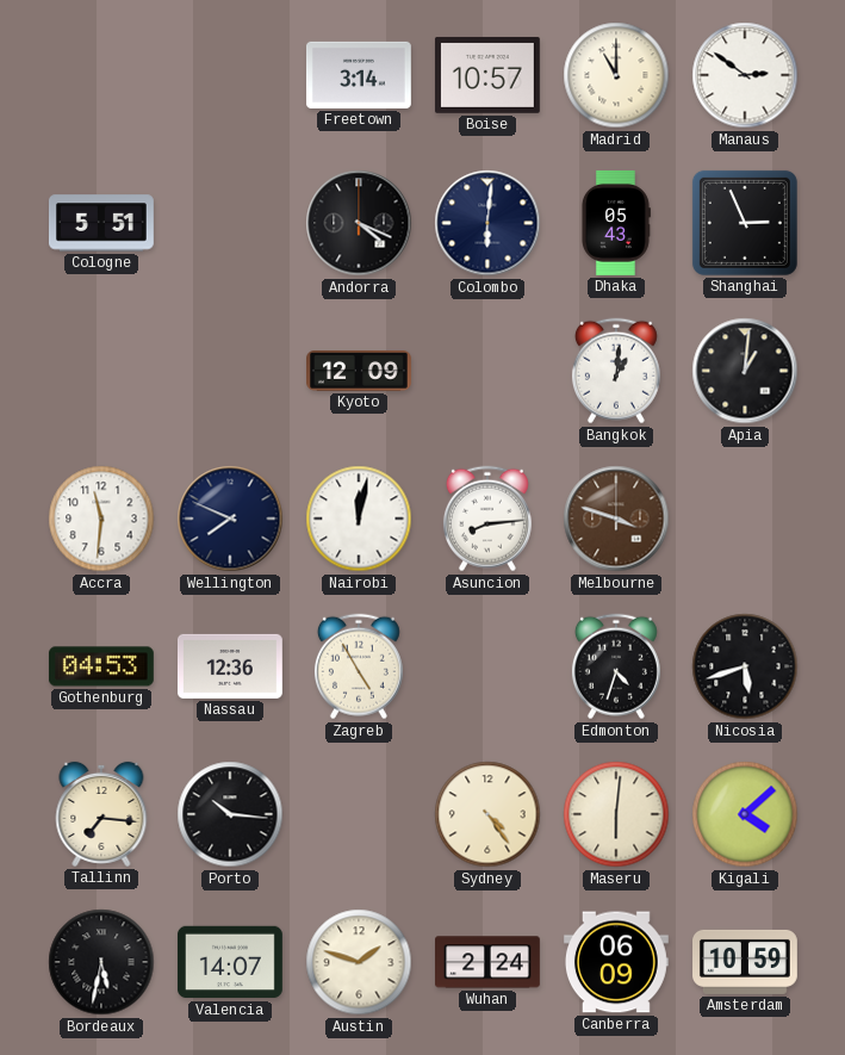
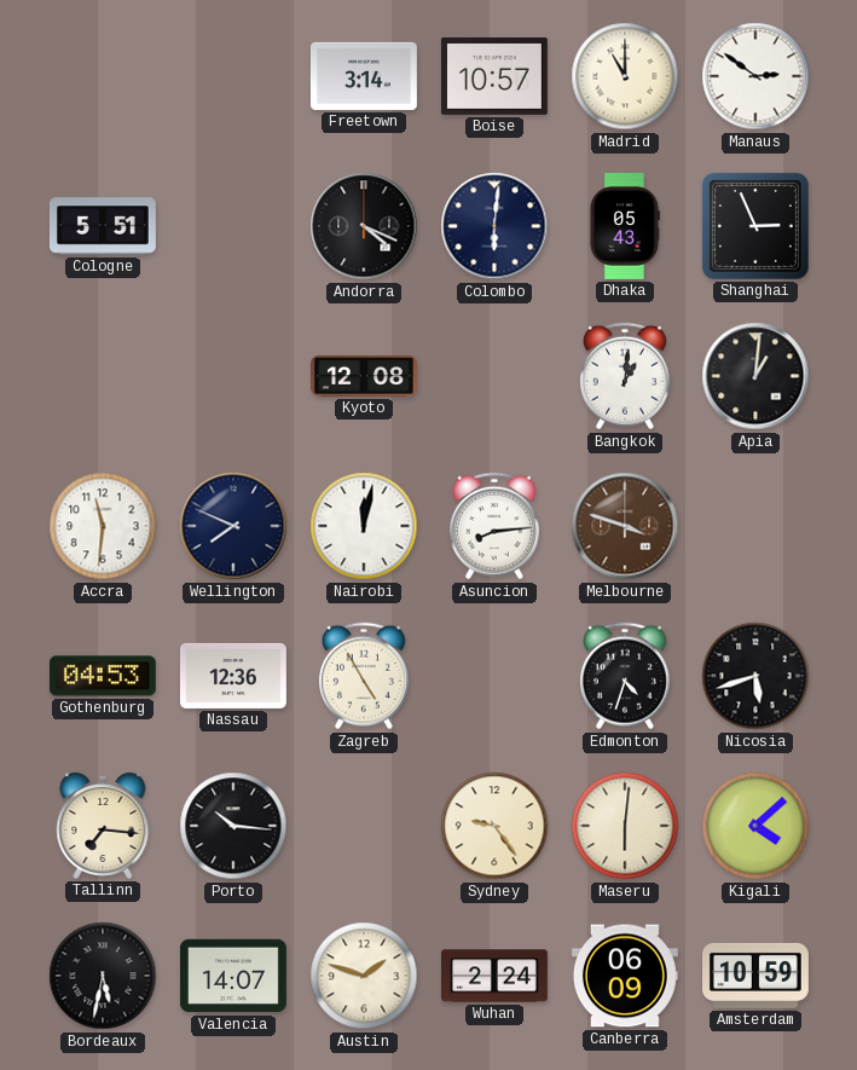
Kyoto: 12:09 -> 12:08 (365, 376)
Sydney: 4:24 -> 9:24 (494, 826)
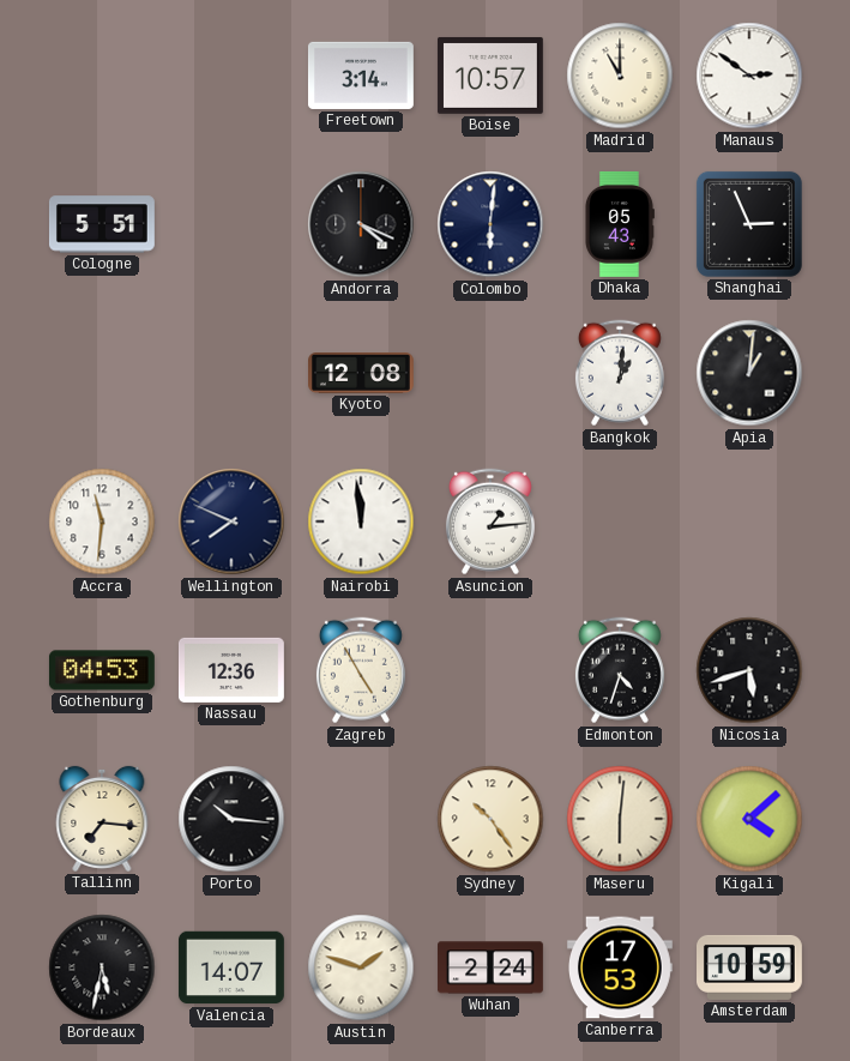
Nairobi: 12:02 -> 11:59 (361, 522)
Asuncion: 8:14 -> 1:14 (490, 522)
Melbourne: 3:48 -> none (625, 526)
Sydney: 9:24 -> 10:24 (490, 819)
Canberra: 06:09 -> 17:53 (620, 967)
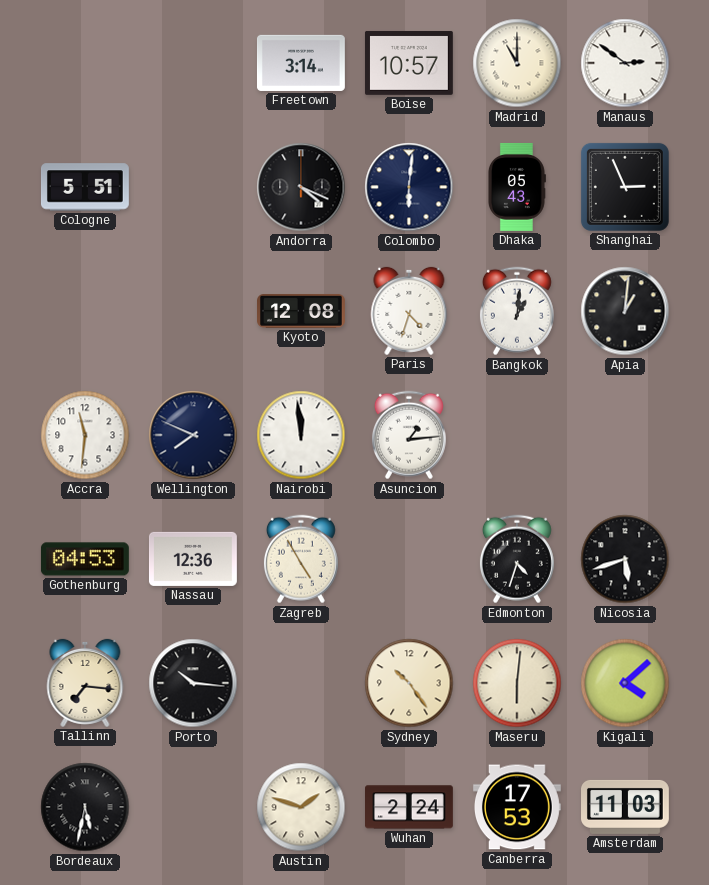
Paris: none -> 4:33 (409, 311)
Valencia: 14:07 -> none (231, 967)
Amsterdam: 10:59 -> 11:03 (626, 807)
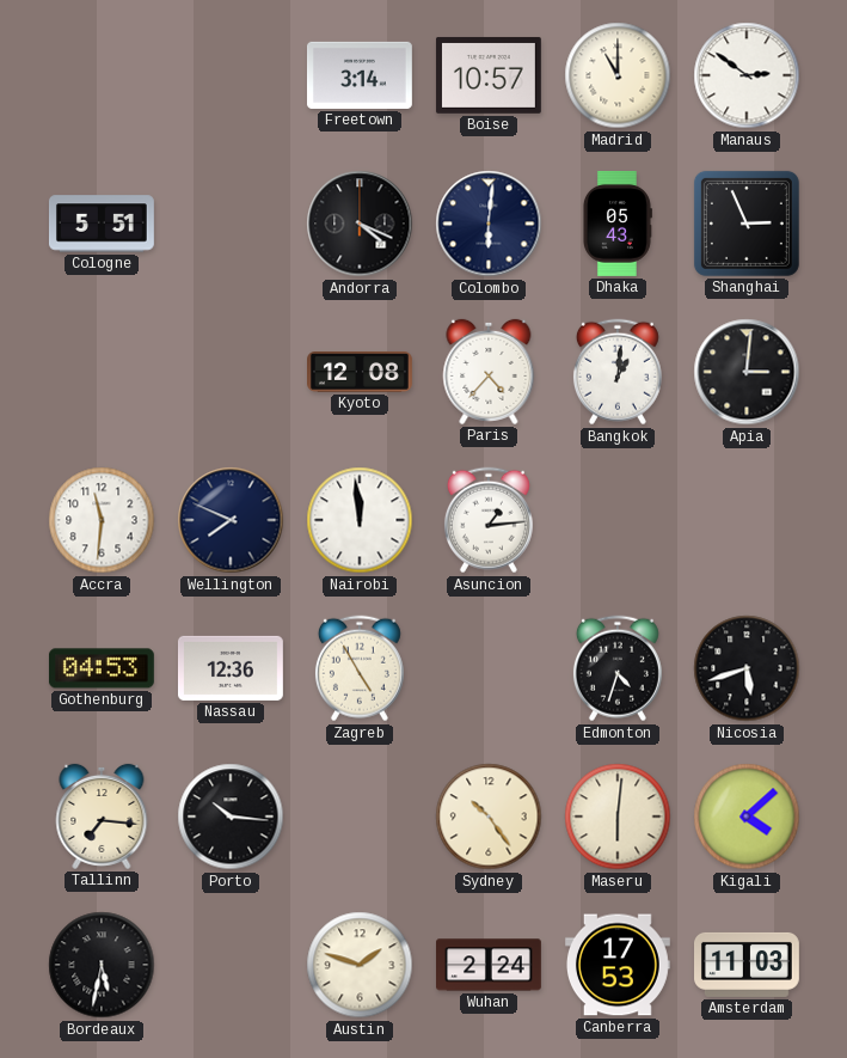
Paris: 4:33 -> 4:37 (489, 372)
Apia: 1:01 -> 3:01 (747, 372)
